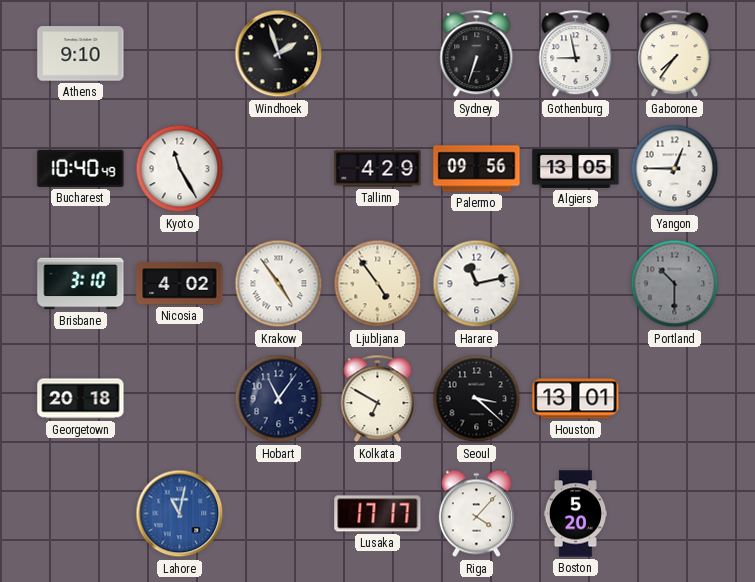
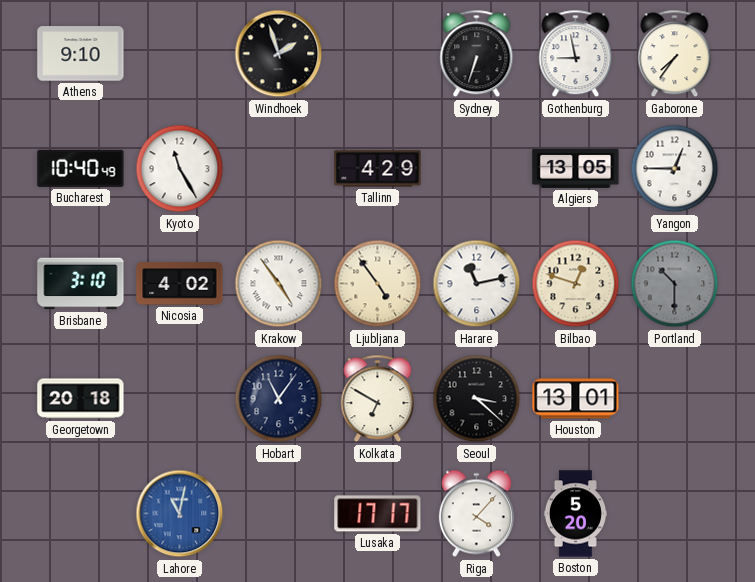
Palermo: 09:56 -> none (477, 169)
Bilbao: none -> 12:48 (576, 284)
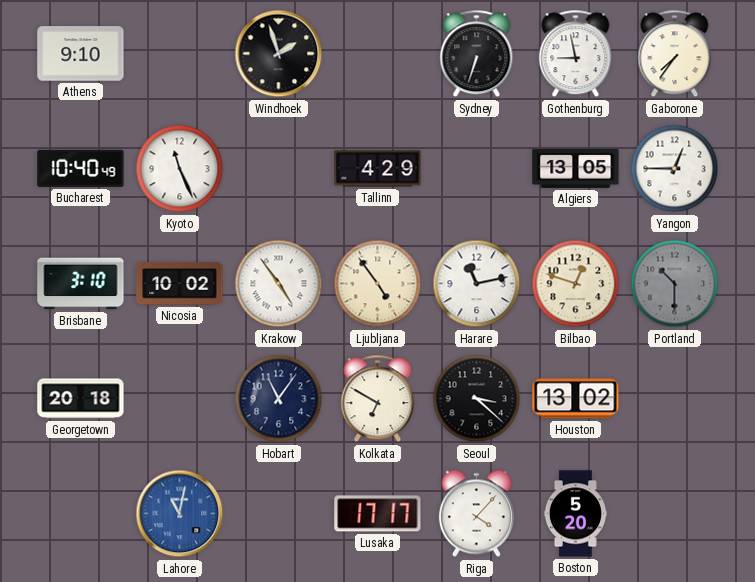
Kyoto: 11:25 -> 11:26 (180, 169)
Nicosia: 4:02 -> 10:02 (180, 284)
Houston: 13:01 -> 13:02 (576, 399)
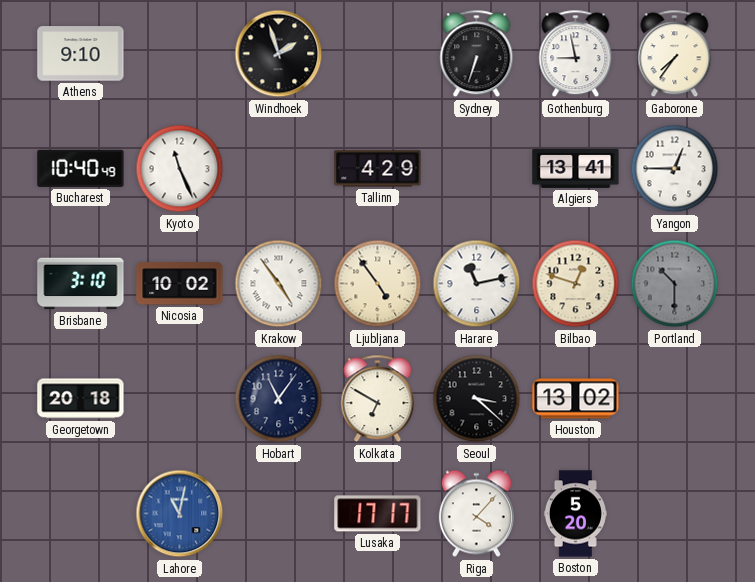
Algiers: 13:05 -> 13:41 (576, 168)
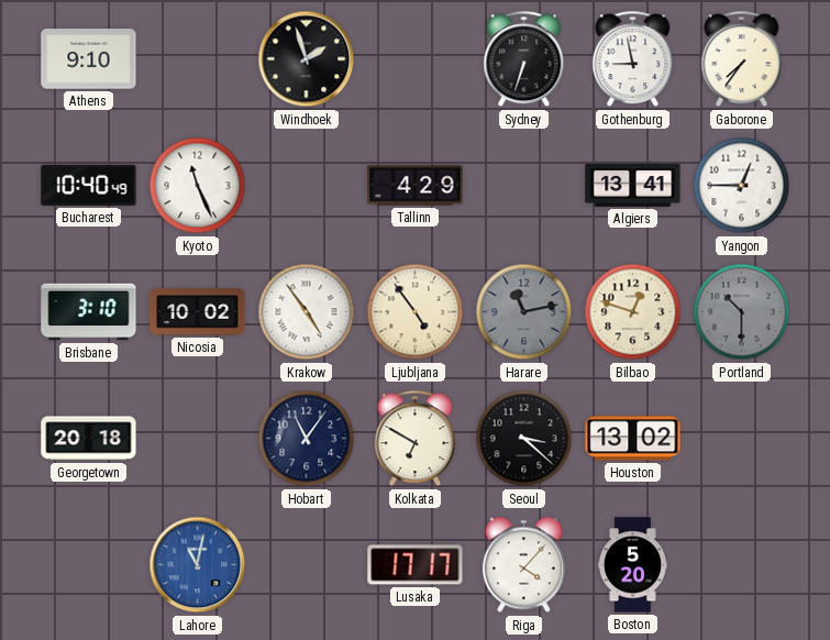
Harare dial: white -> grey (524, 312)
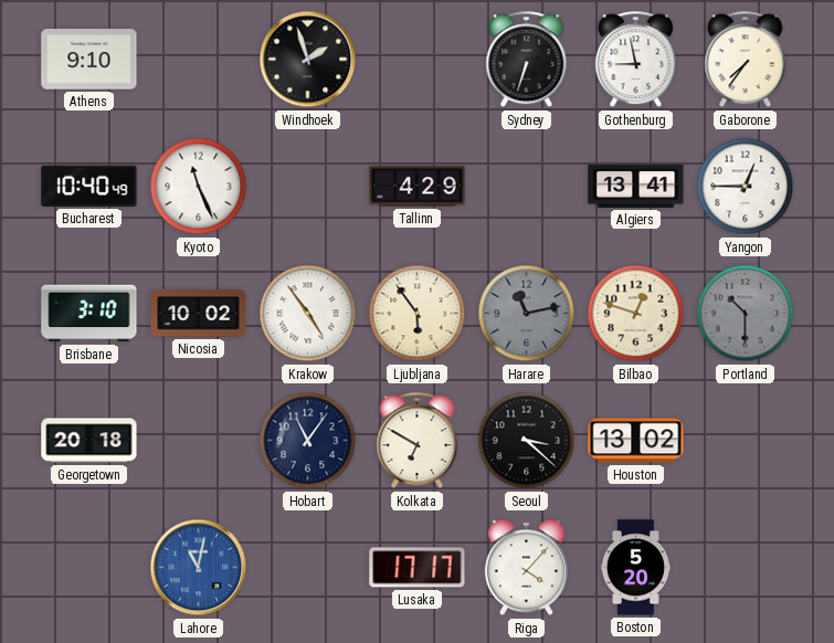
Ljubljana: 4:54 -> 5:54 (418, 314)
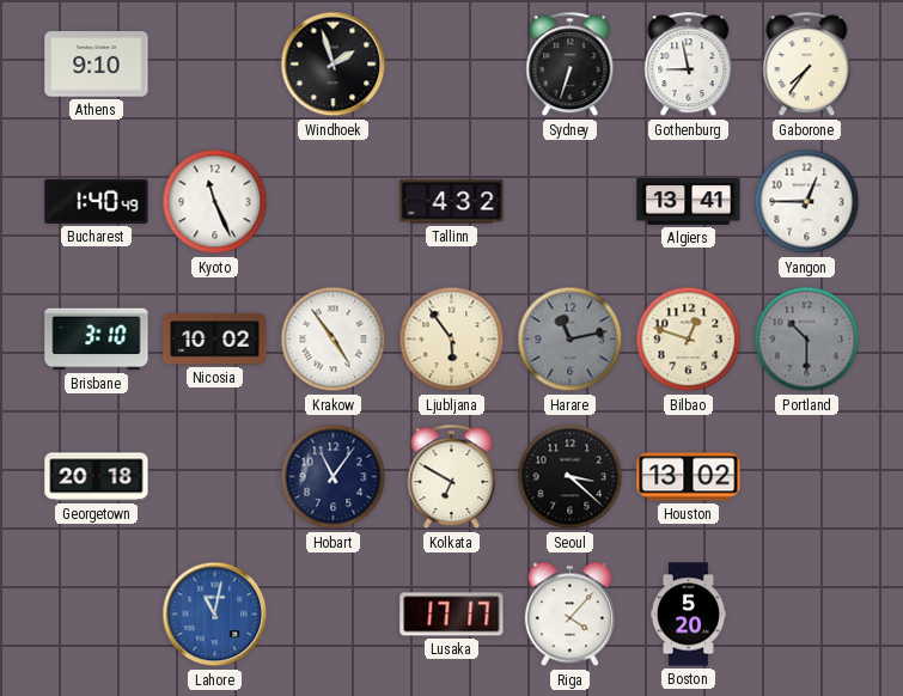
Bucharest: 10:40 -> 1:40 (97, 201)
Tallinn: 4:29 -> 4:32 (452, 202)
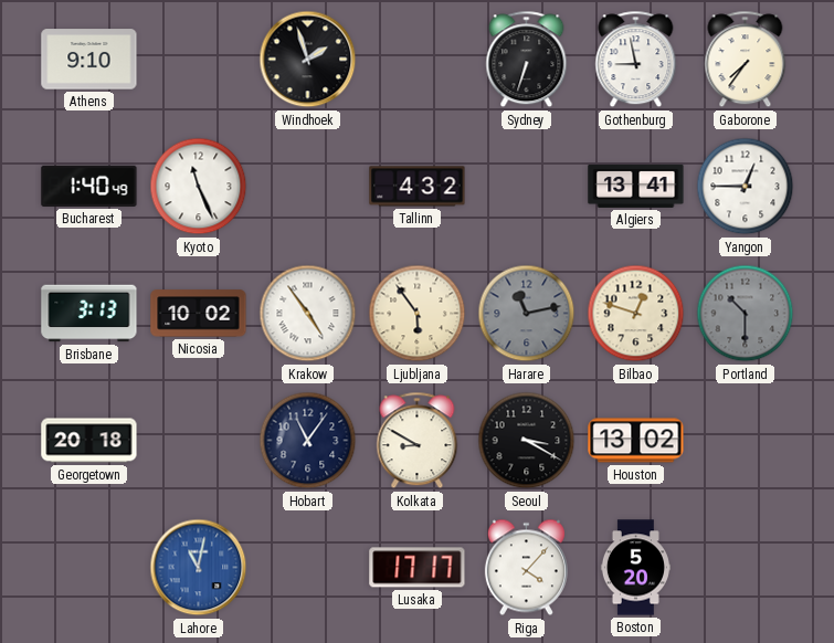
Brisbane: 3:10 -> 3:13 (89, 314)
Kolkata: 6:50 -> 8:50 (418, 441)
Seoul: 3:22 -> 3:20 (527, 441)
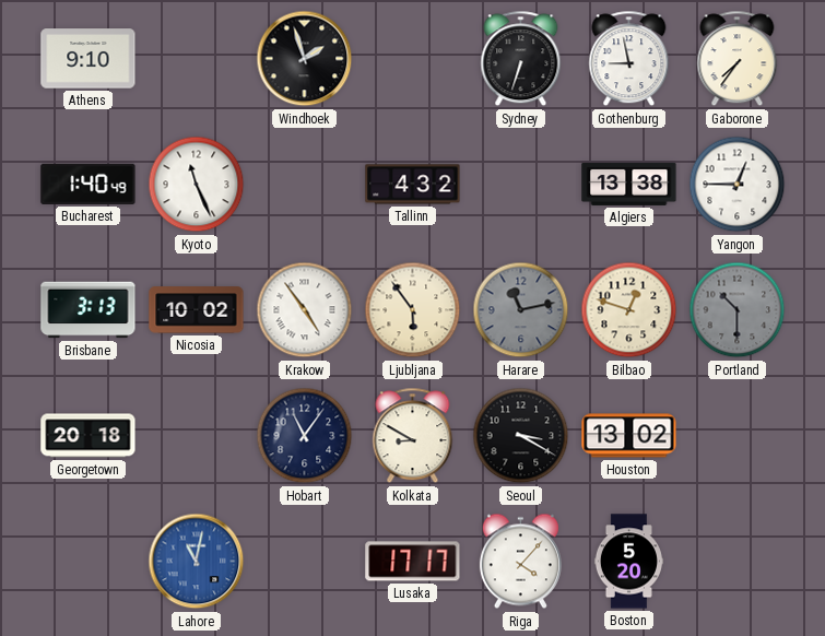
Algiers: 13:41 -> 13:38 (629, 184)
